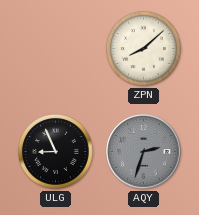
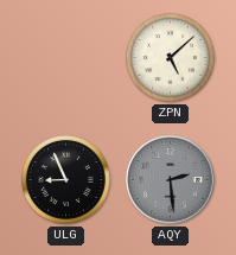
ZPN: 8:08 -> 5:08 (170, 57)
AQY: 2:33 -> 2:29 (171, 180)
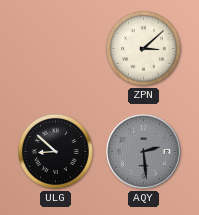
ZPN: 5:08 -> 3:08 (143, 48)
ULG: 8:56 -> 8:52 (55, 151)
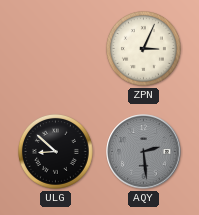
ZPN: 3:08 -> 3:04 (143, 48)
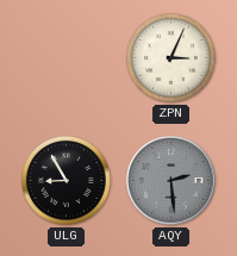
ULG: 8:52 -> 8:55 (66, 180)
